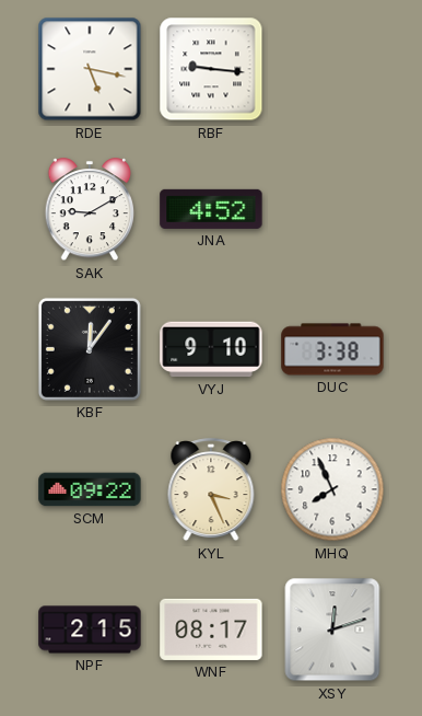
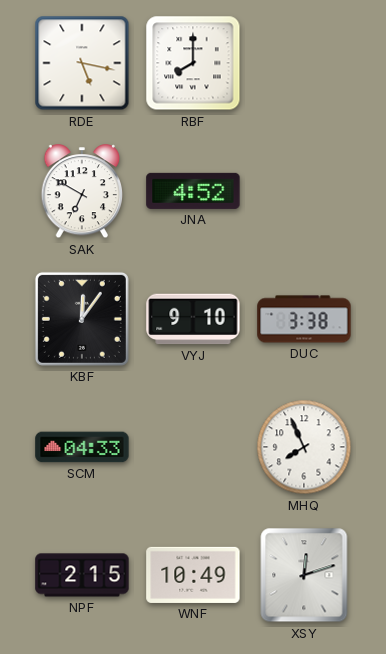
RBF: 9:16 -> 8:00 (193, 63)
SAK: 9:10 -> 6:50 (82, 192)
SCM: 09:22 -> 04:33 (82, 447)
KYL: 3:26 -> none (211, 490)
WNF: 08:17 -> 10:49 (193, 575)
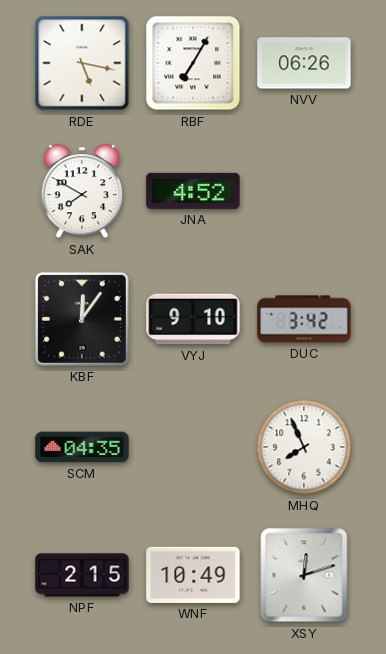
RBF: 8:00 -> 7:05 (193, 63)
NVV: none -> 06:26 (304, 63)
SAK: 6:50 -> 7:50 (82, 192)
DUC: 3:38 -> 3:42 (304, 319)
SCM: 04:33 -> 04:35 (82, 447)
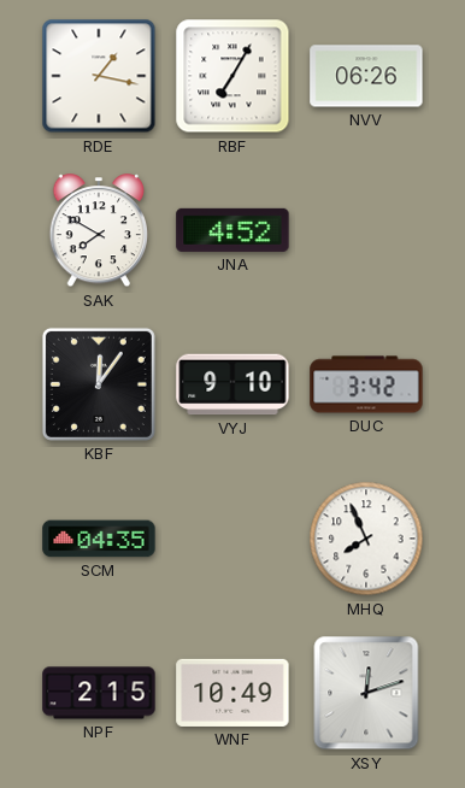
RDE: 5:17 -> 1:17 (99, 76)
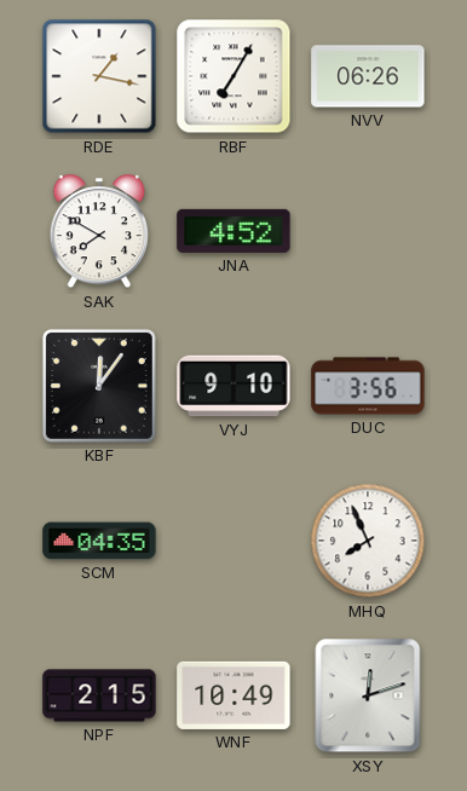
DUC: 3:42 -> 3:56 (368, 386)
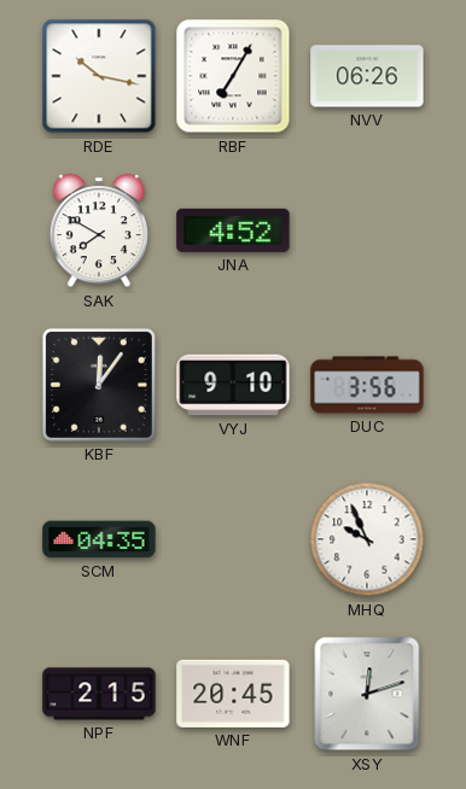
RDE: 1:17 -> 10:17 (99, 76)
MHQ: 7:56 -> 9:56 (367, 539)
WNF: 10:49 -> 20:45 (233, 694)
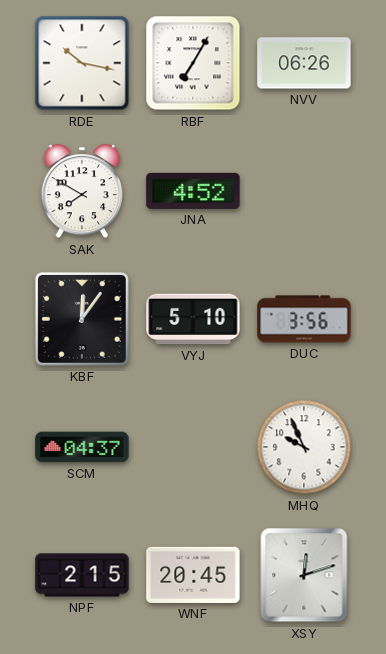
VYJ: 9:10 -> 5:10 (193, 319)
SCM: 04:35 -> 04:37 (82, 447)
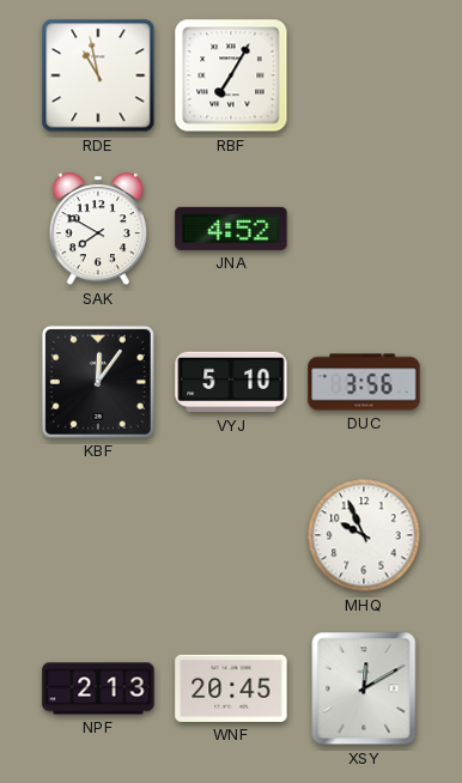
RDE: 10:17 -> 10:58 (98, 75)
NVV: 06:26 -> none (304, 63)
SCM: 04:37 -> none (82, 447)
NPF: 2:15 -> 2:13 (98, 688)
XSY: 12:12 -> 12:10 (364, 688)
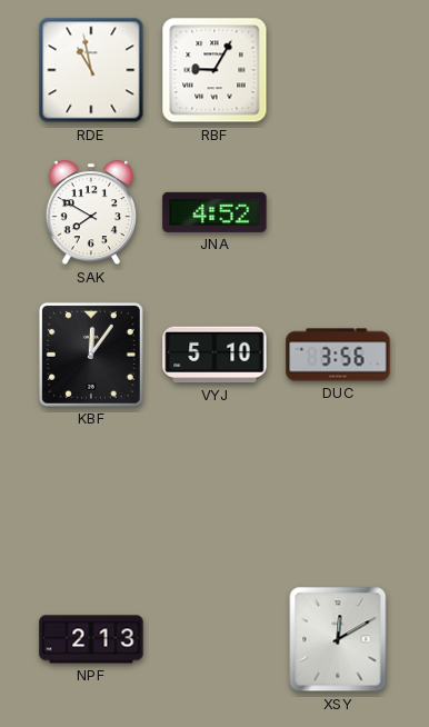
RBF: 7:05 -> 9:05 (214, 70)
MHQ: 9:56 -> none (364, 535)
WNF: 20:45 -> none (231, 688)
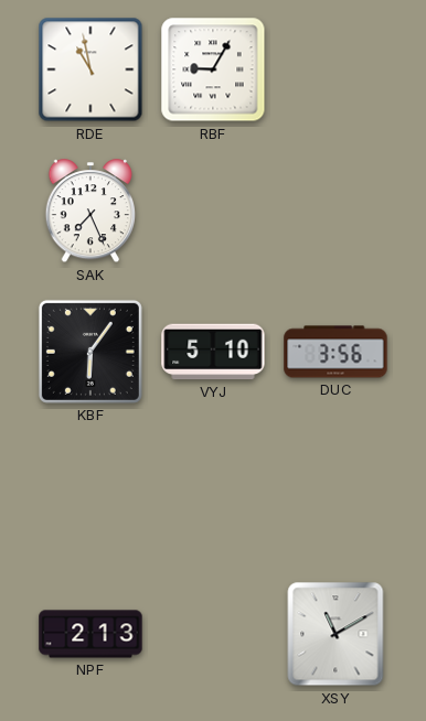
SAK: 7:50 -> 7:26 (90, 212)
JNA: 4:52 -> none (214, 212)
KBF: 12:06 -> 6:06 (90, 352)
XSY: 12:10 -> 11:10 (336, 634)
